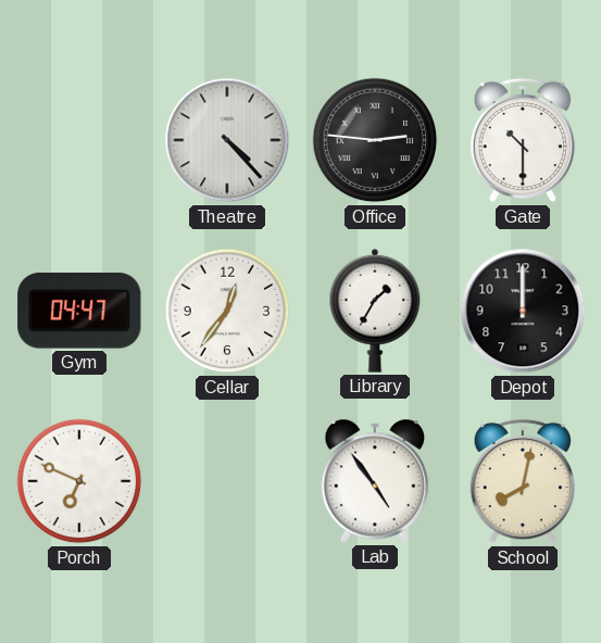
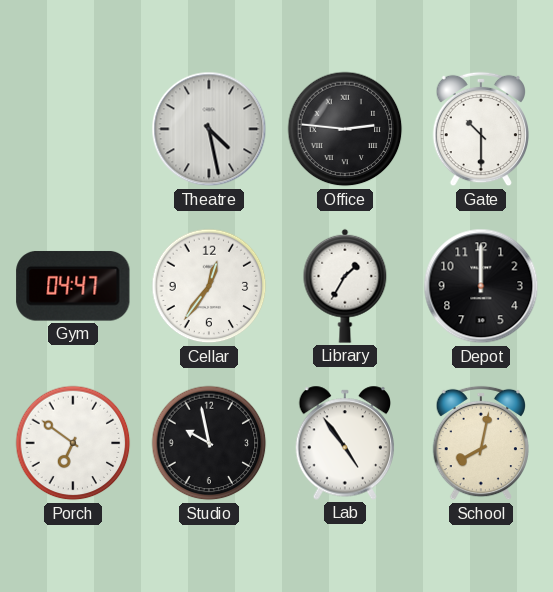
Theatre: 4:23 -> 4:28 (209, 129)
Porch: 6:49 -> 6:51 (73, 443)
Studio: none -> 9:58 (209, 443)
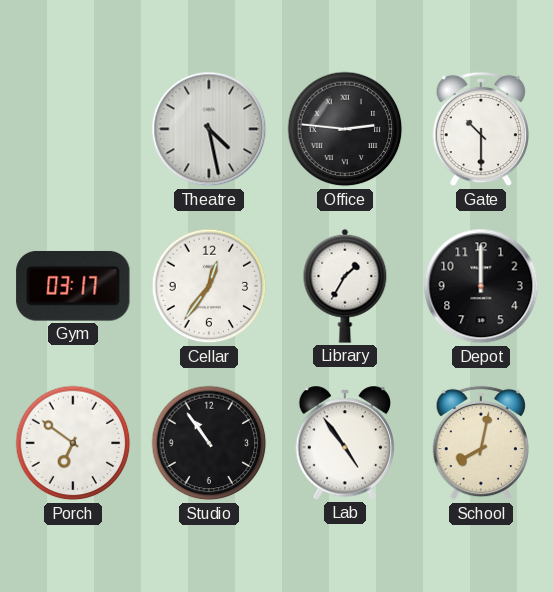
Gym: 04:47 -> 03:17 (73, 286)
Studio: 9:58 -> 10:54 (209, 443)
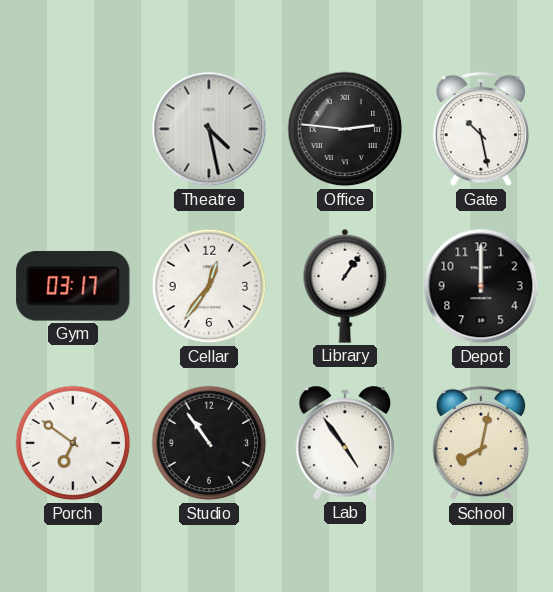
Gate: 10:30 -> 10:28 (480, 129)
Library: 1:35 -> 1:06 (345, 286)
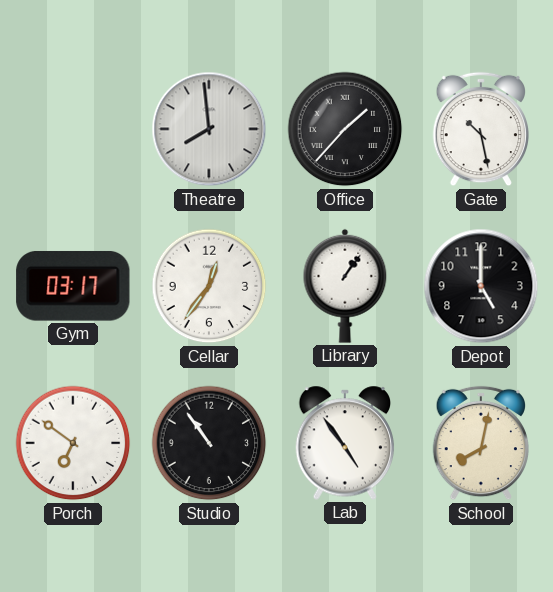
Theatre: 4:28 -> 7:59 (209, 129)
Office: 2:46 -> 1:37 (345, 129)
Depot: 12:00 -> 5:00 (481, 286)
